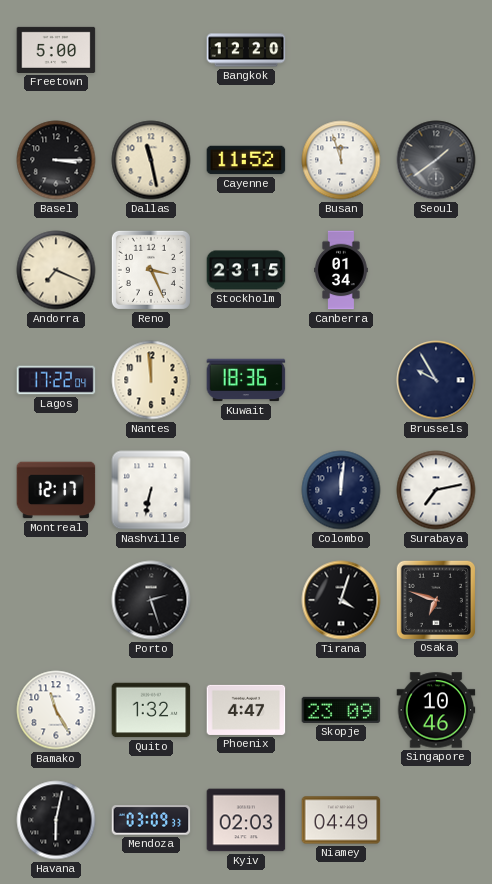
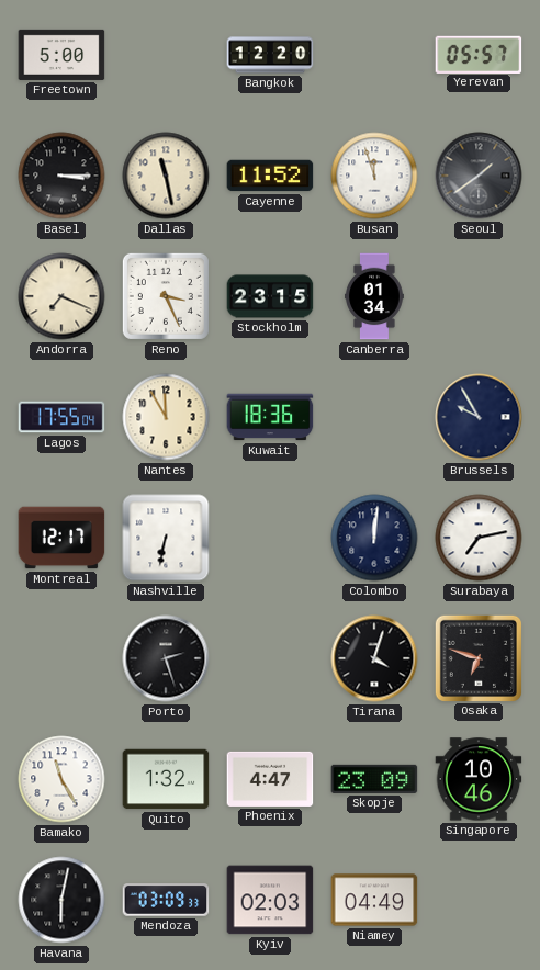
Yerevan: none -> 05:57 (479, 54)
Lagos: 17:22 -> 17:55 (61, 417)
Nantes: 11:59 -> 11:55 (166, 417)
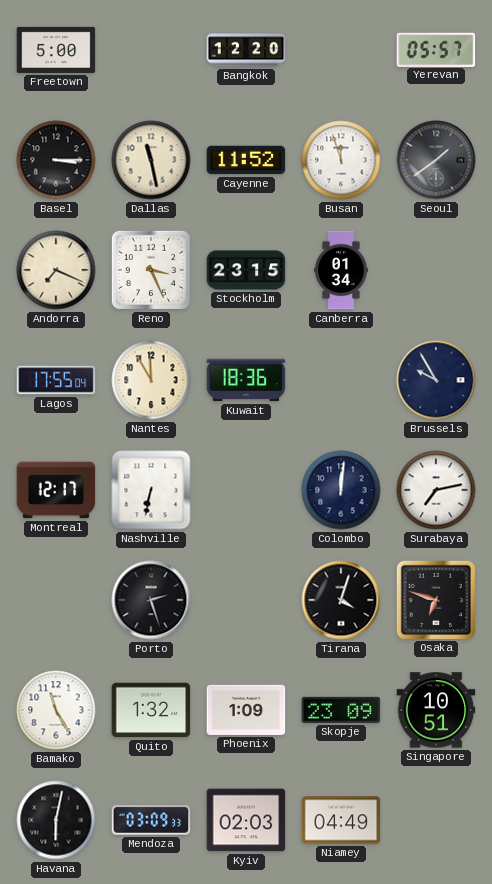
Phoenix: 4:47 -> 1:09 (246, 710)
Singapore: 10:46 -> 10:51 (436, 710)
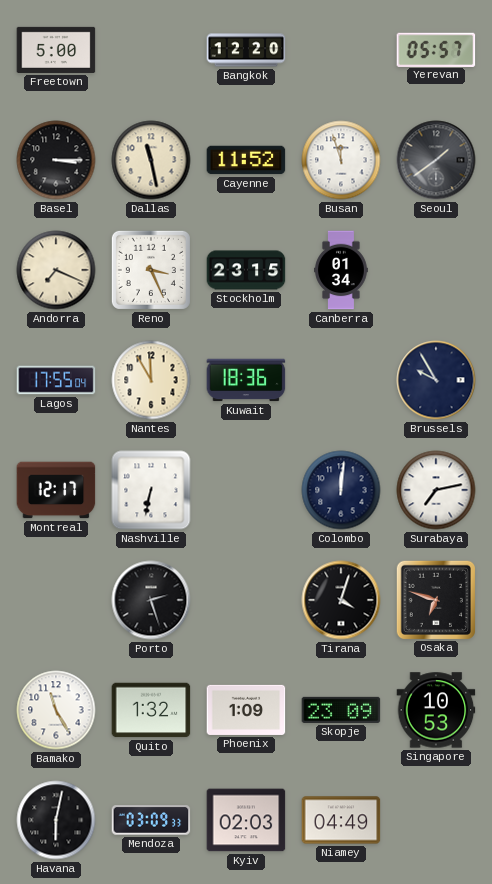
Singapore: 10:51 -> 10:53 (436, 710)
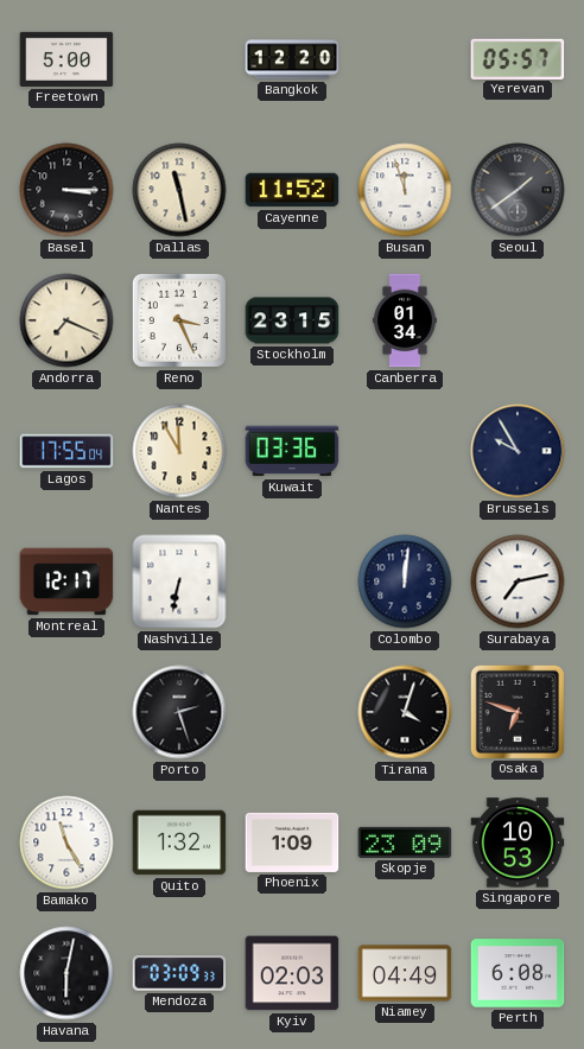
Kuwait: 18:36 -> 03:36 (292, 451)
Perth: none -> 6:08 (518, 973)
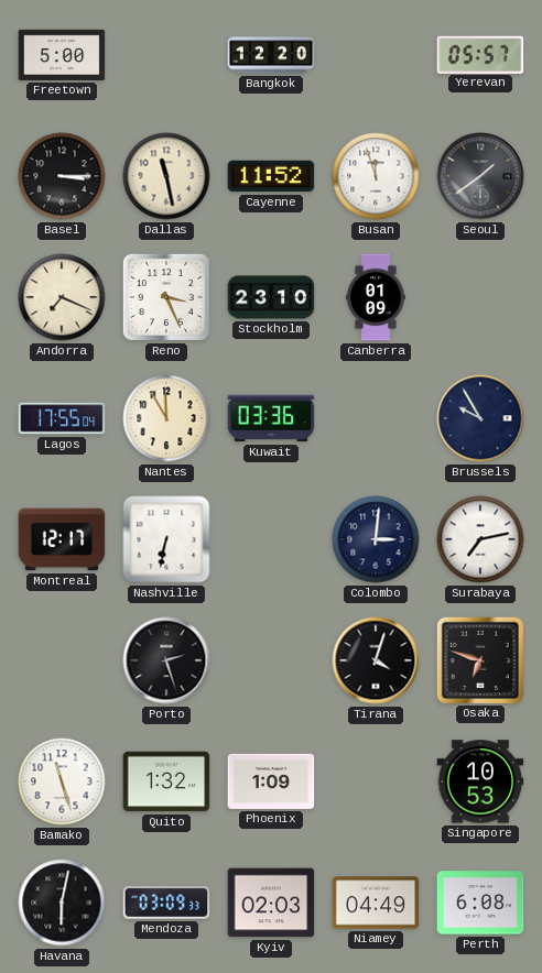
Stockholm: 23:15 -> 23:10 (271, 297)
Canberra: 01:34 -> 01:09 (376, 297)
Colombo: 12:01 -> 3:01 (376, 539)
Bamako: 11:25 -> 11:27 (62, 781)
Skopje: 23:09 -> none (405, 843)
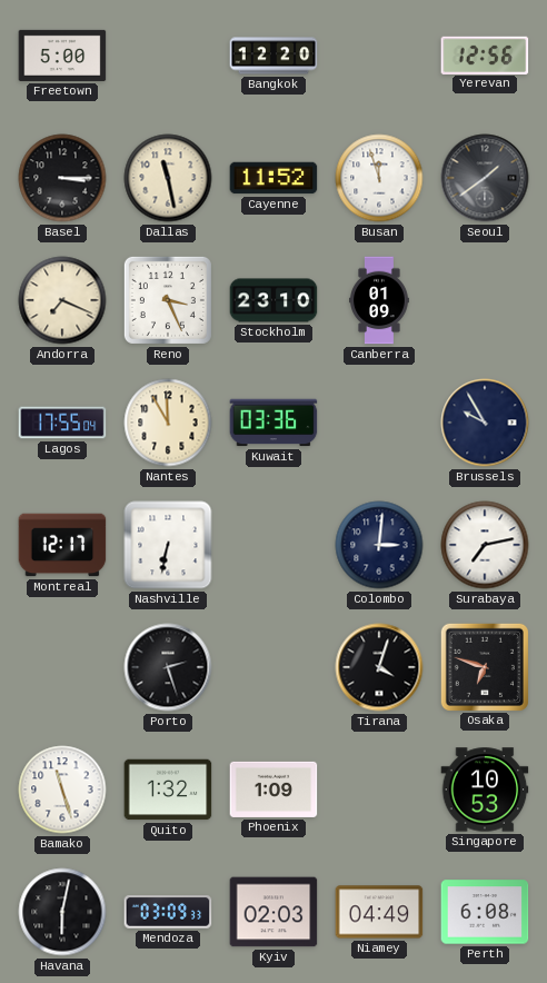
Yerevan: 05:57 -> 12:56 (485, 54)
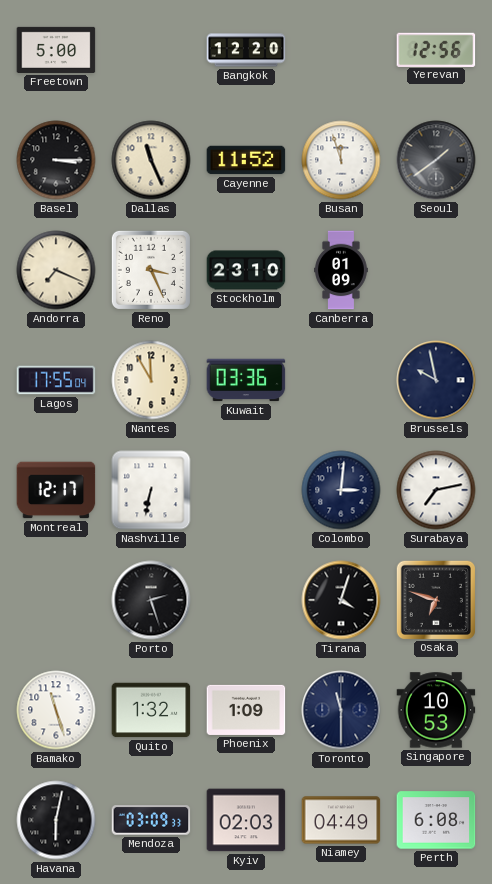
Dallas: 11:28 -> 11:26 (151, 160)
Brussels: 9:55 -> 9:58 (436, 380)
Toronto: none -> 11:30 (341, 710)
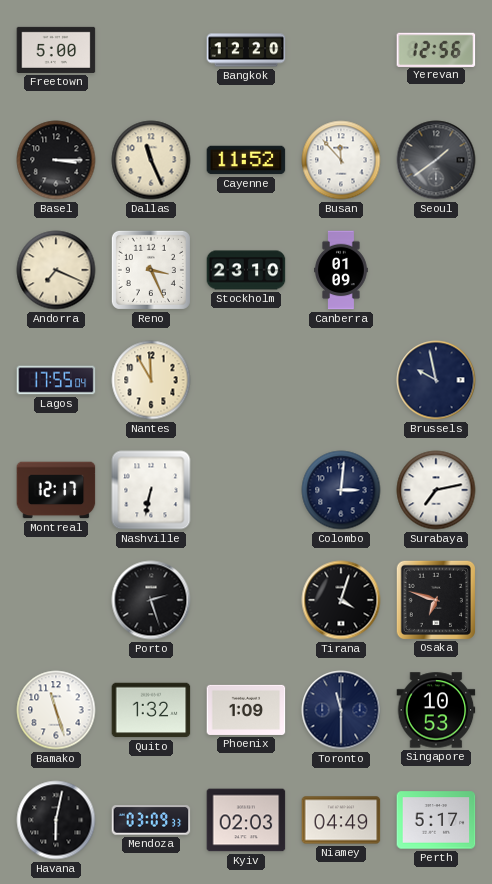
Busan: 11:57 -> 11:53 (341, 160)
Kuwait: 03:36 -> none (246, 380)
Perth: 6:08 -> 5:17 (436, 820)
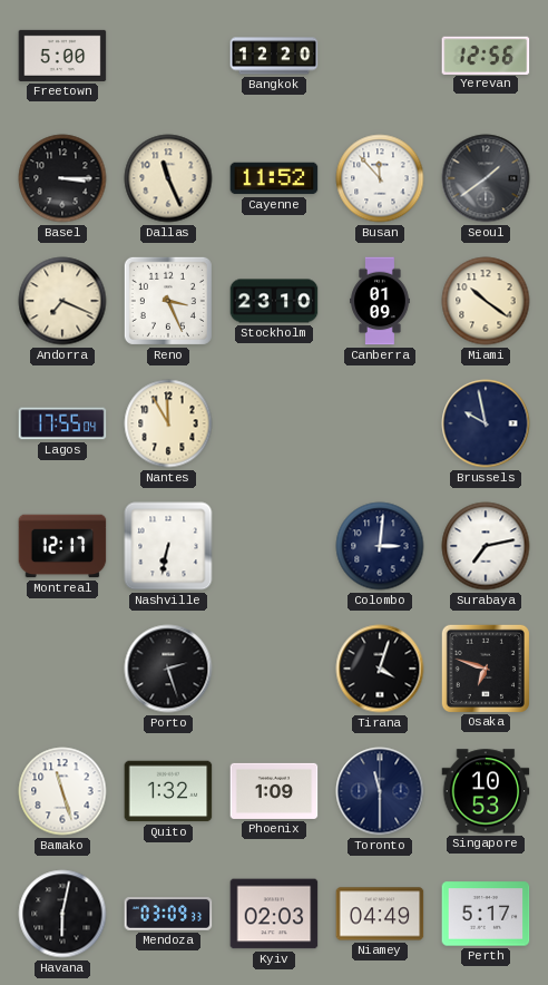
Miami: none -> 10:21 (486, 301)
